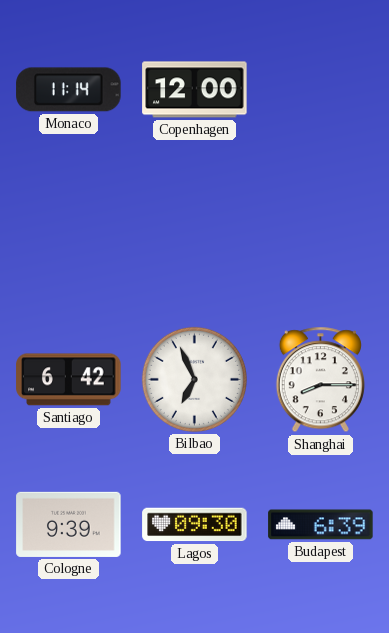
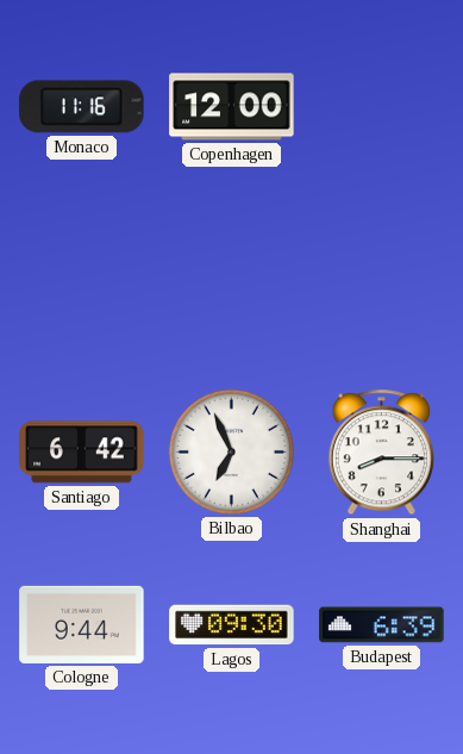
Monaco: 11:14 -> 11:16 (82, 107)
Cologne: 9:39 -> 9:44 (82, 624)
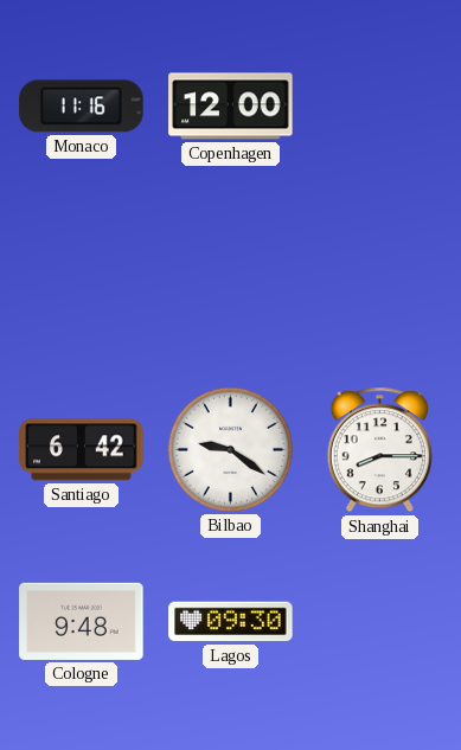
Bilbao: 6:56 -> 9:21 (230, 449)
Cologne: 9:44 -> 9:48 (82, 621)
Budapest: 6:39 -> none (382, 625)
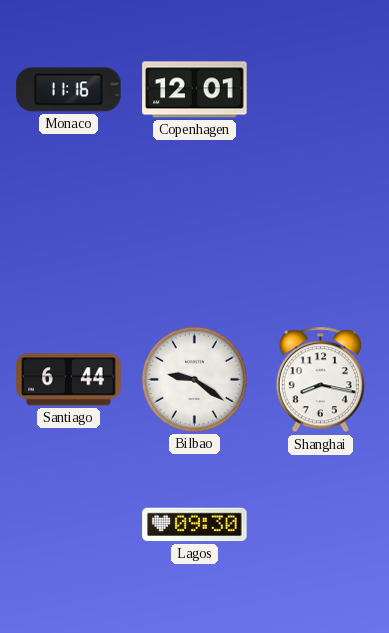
Copenhagen: 12:00 -> 12:01 (195, 90)
Santiago: 6:42 -> 6:44 (69, 380)
Shanghai: 8:15 -> 8:17 (320, 380)
Cologne: 9:48 -> none (82, 621)
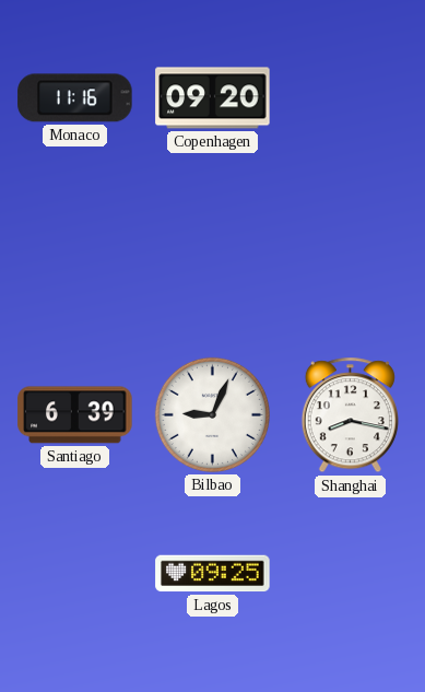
Copenhagen: 12:01 -> 09:20 (213, 98)
Santiago: 6:44 -> 6:39 (75, 415)
Bilbao: 9:21 -> 9:04 (212, 414)
Lagos: 09:30 -> 09:25 (213, 574)
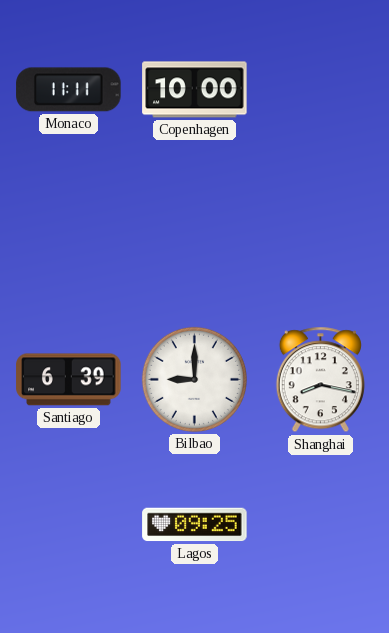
Monaco: 11:16 -> 11:11 (69, 90)
Copenhagen: 09:20 -> 10:00 (195, 90)
Bilbao: 9:04 -> 9:00 (194, 379)
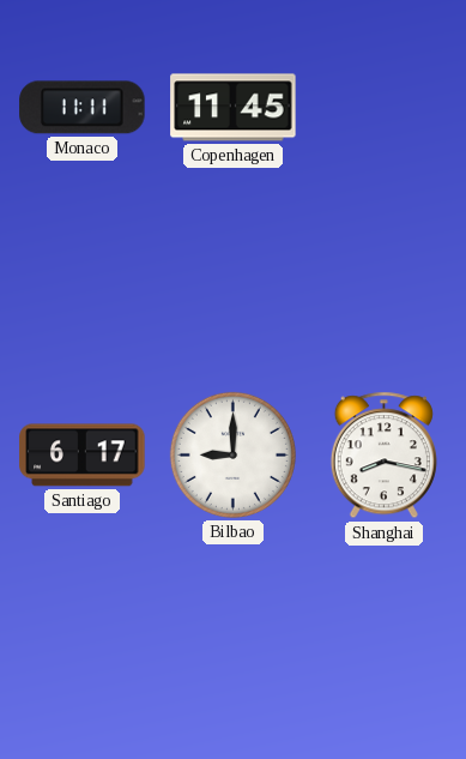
Copenhagen: 10:00 -> 11:45 (234, 108)
Santiago: 6:39 -> 6:17 (83, 456)
Lagos: 09:25 -> none (195, 525)
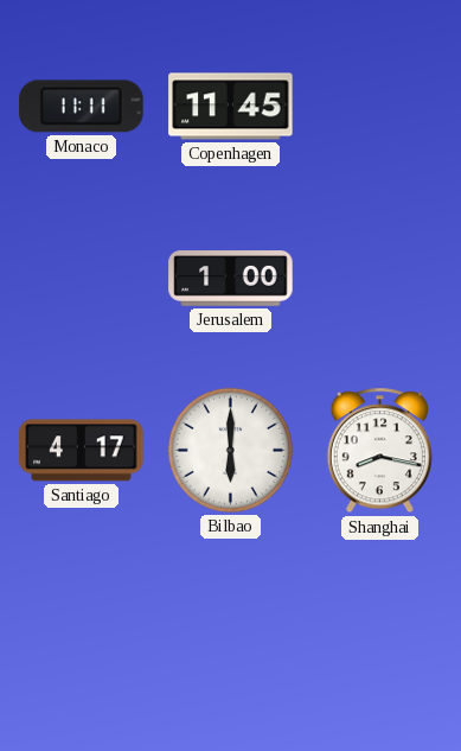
Jerusalem: none -> 1:00 (231, 279)
Santiago: 6:17 -> 4:17 (82, 451)
Bilbao: 9:00 -> 6:00 (230, 450)
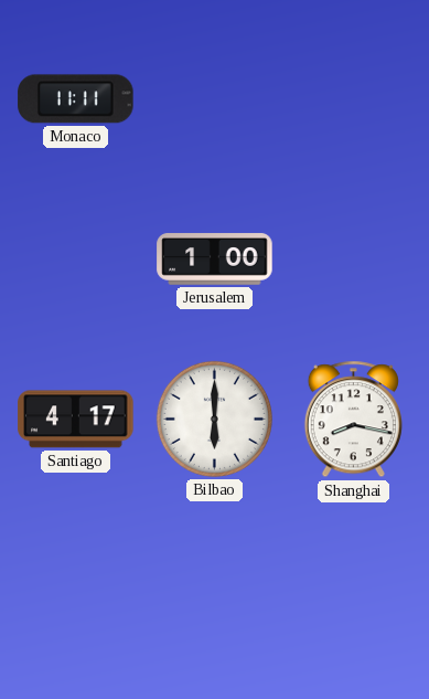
Copenhagen: 11:45 -> none (231, 107)
